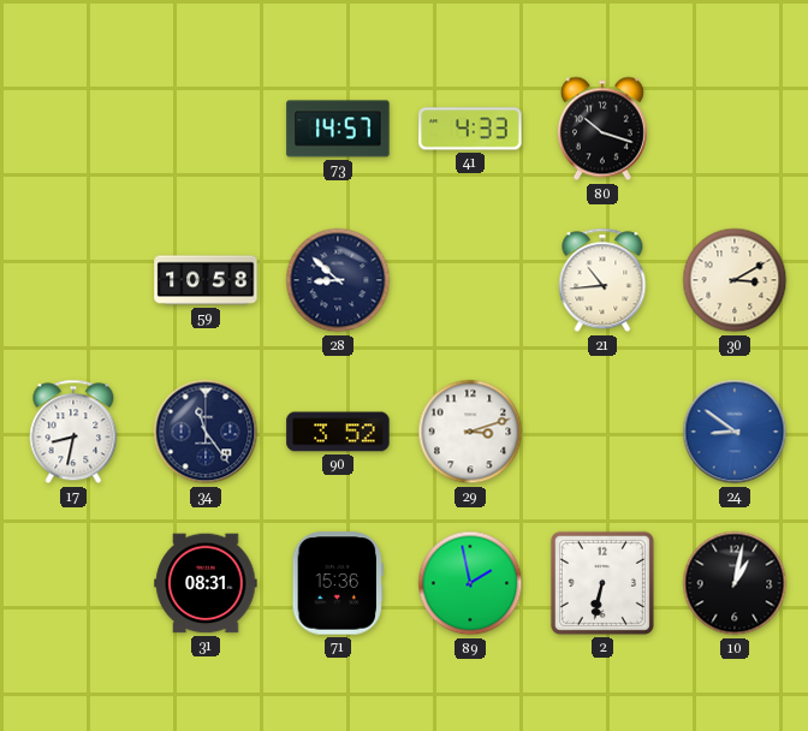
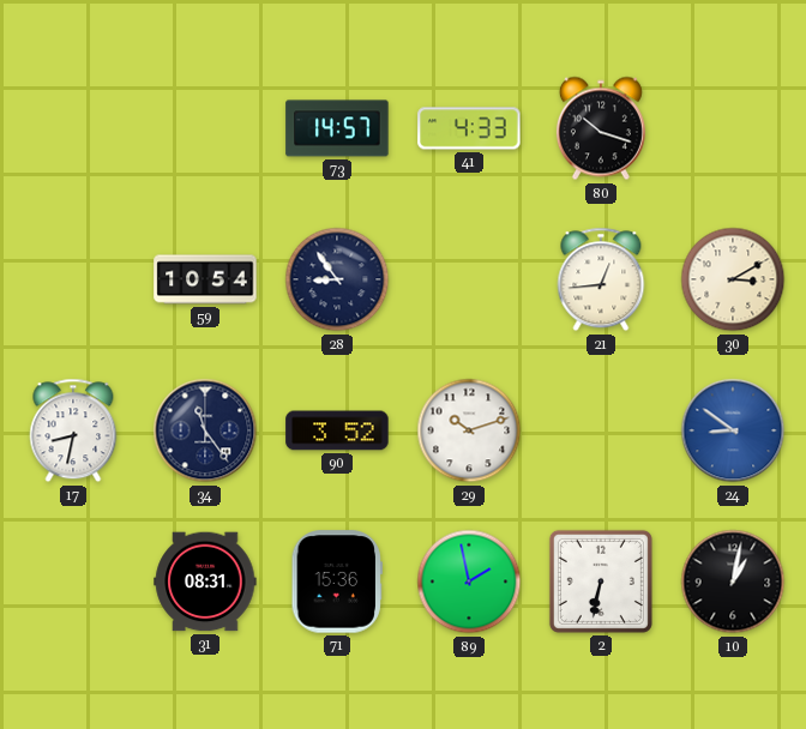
59: 10:58 -> 10:54 (205, 279)
28: 8:52 -> 8:54 (337, 279)
21: 10:44 -> 12:44 (601, 279)
29: 3:12 -> 10:12 (469, 430)
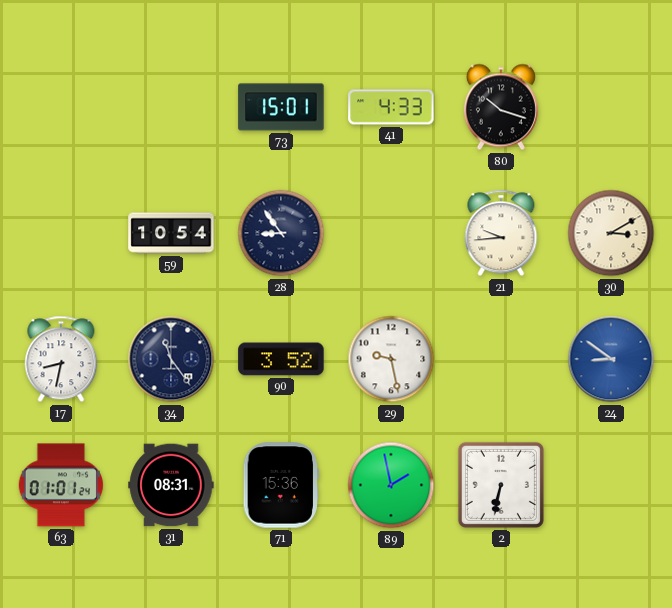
73: 14:57 -> 15:01 (281, 107)
21: 12:44 -> 9:44 (501, 233)
29: 10:12 -> 9:28 (391, 359)
63: none -> 01:01 (61, 485)
10: 1:02 -> none (733, 582)
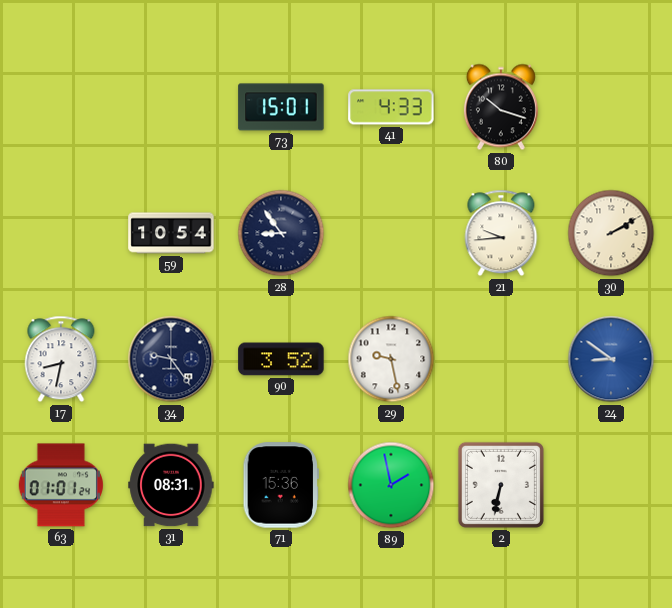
30: 3:10 -> 2:10 (611, 233)
34: 11:24 -> 9:24 (171, 359)
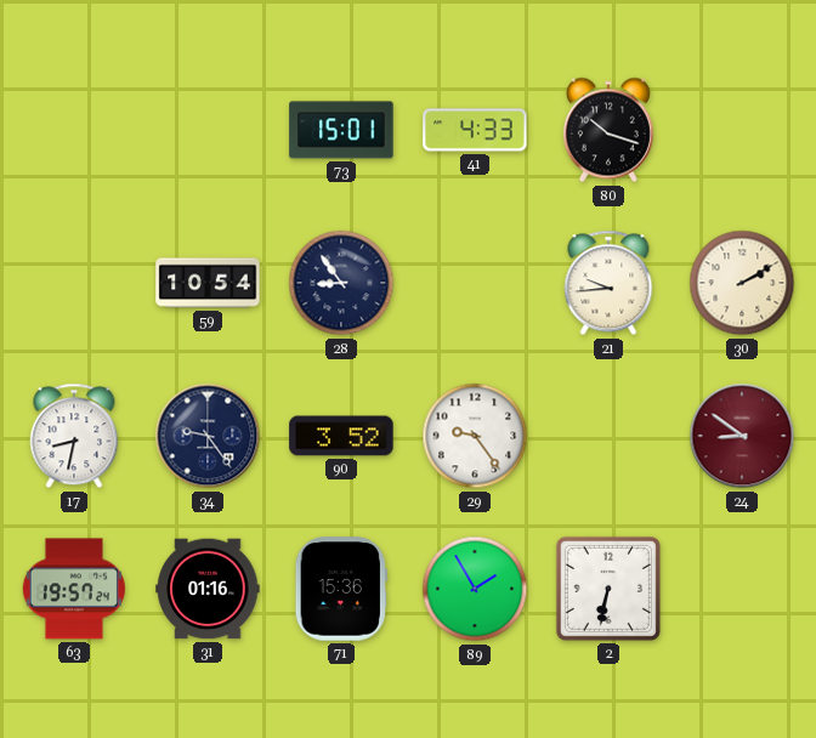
29: 9:28 -> 9:24 (475, 436)
24 dial: blue -> burgundy (742, 436)
63: 01:01 -> 19:57 (74, 589)
31: 08:31 -> 01:16 (208, 589)
89: 1:58 -> 1:55 (475, 589)
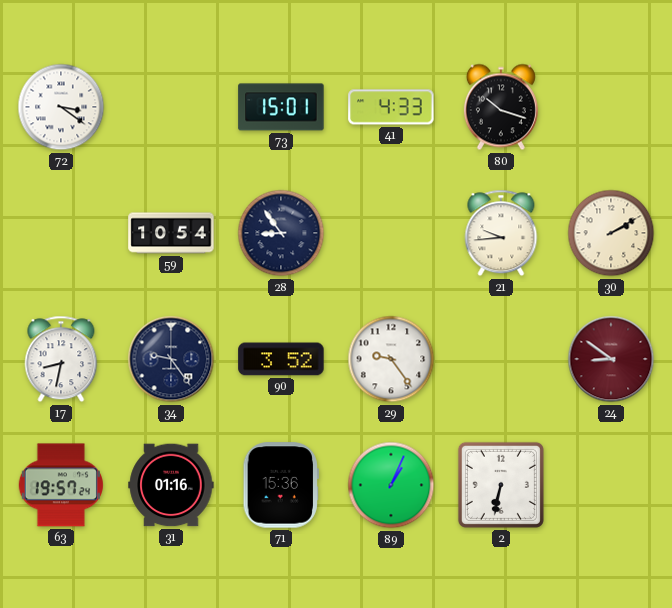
72: none -> 3:21 (61, 107)
89: 1:55 -> 1:04 (391, 485)
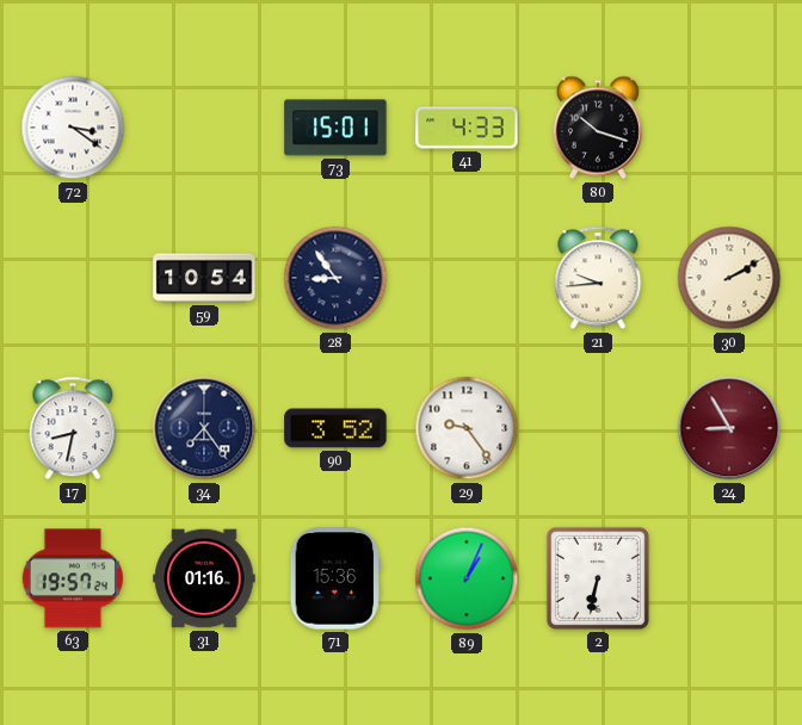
34: 9:24 -> 7:24 (204, 428)
24: 8:51 -> 8:55 (729, 428)
